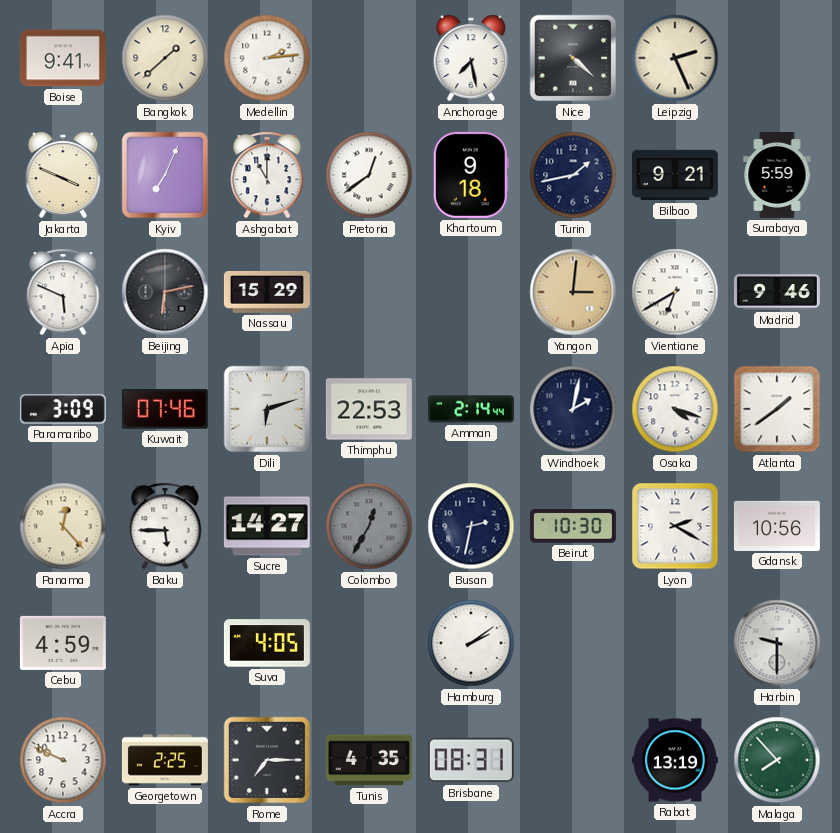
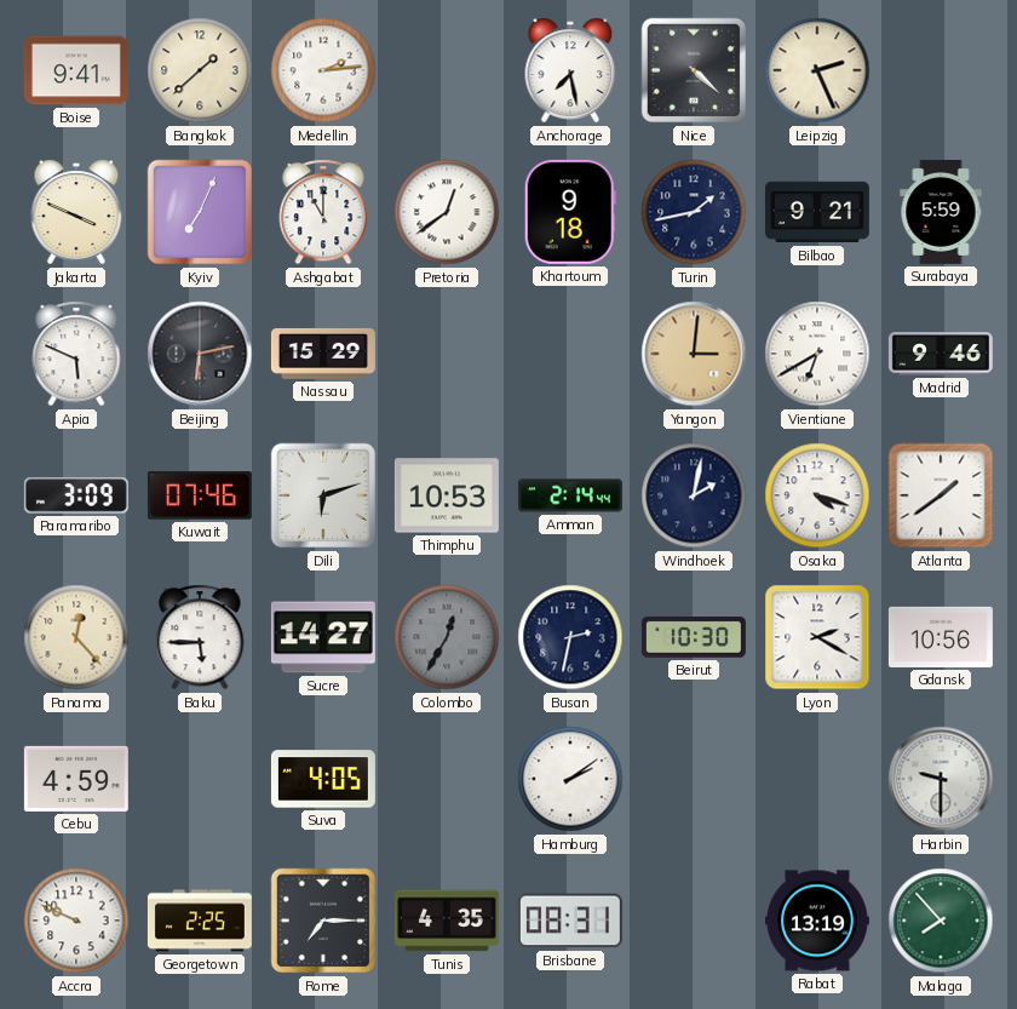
Thimphu: 22:53 -> 10:53 (447, 495)
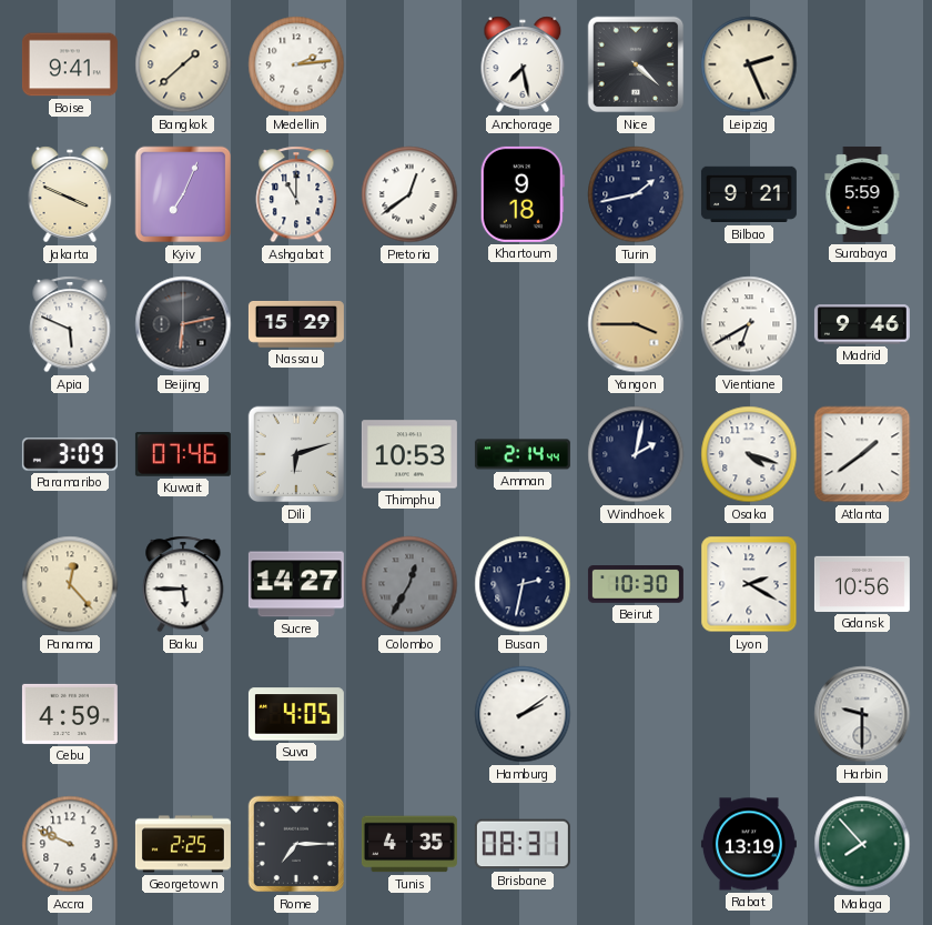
Yangon: 3:01 -> 3:45 (636, 324)
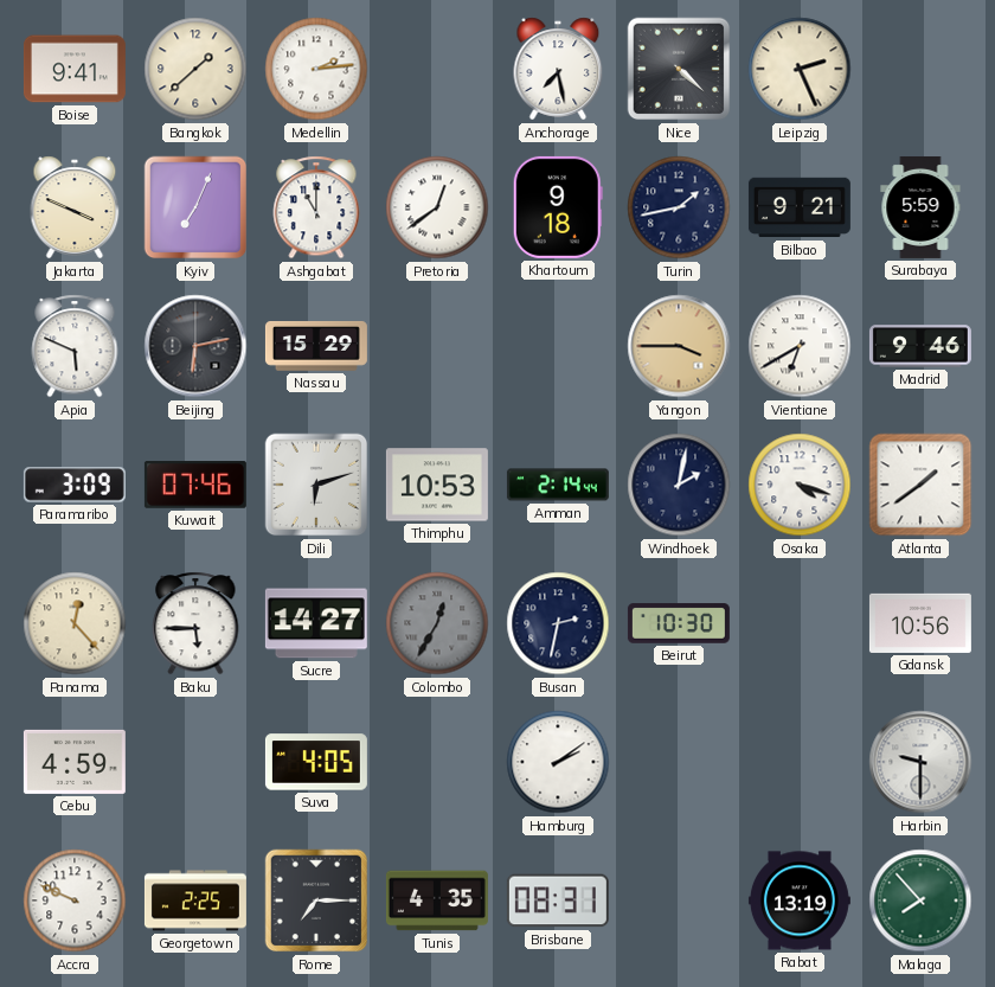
Lyon: 2:20 -> none (749, 584)
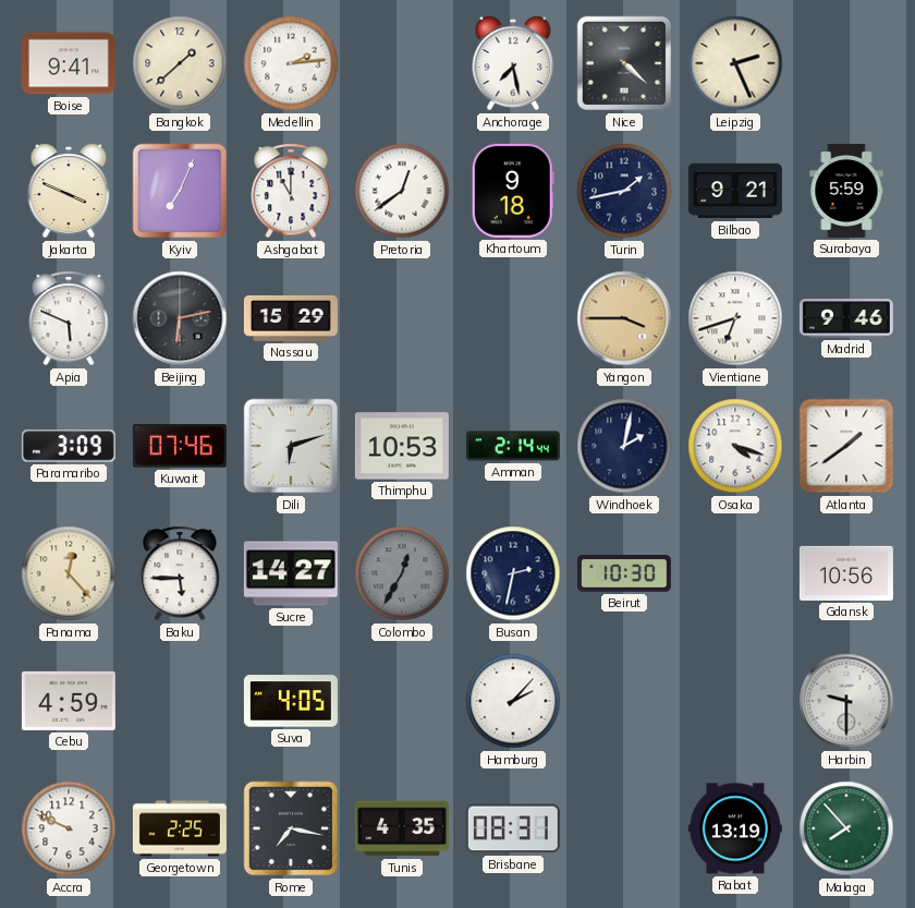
Vientiane: 6:40 -> 6:42 (735, 318)
Hamburg: 2:09 -> 2:07 (513, 701)
Rome: 7:15 -> 7:17 (291, 828)
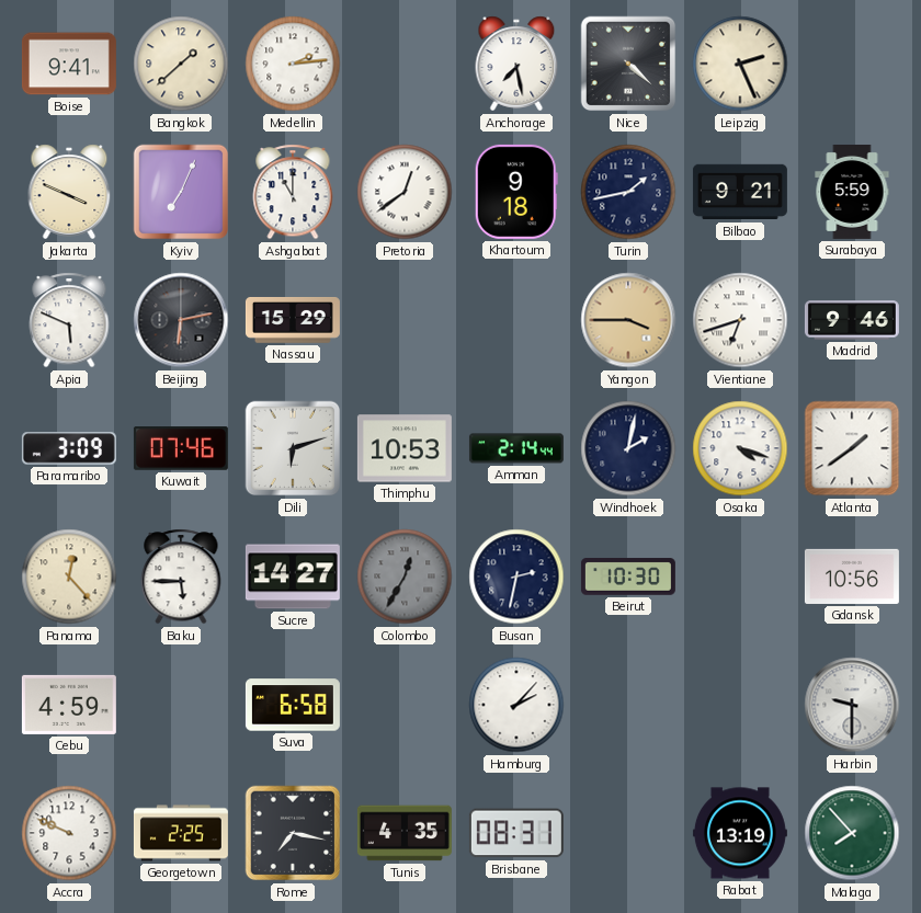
Suva: 4:05 -> 6:58 (293, 705)
